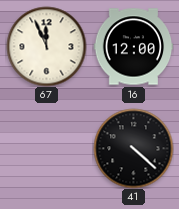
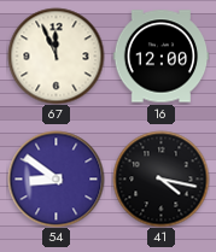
54: none -> 8:51 (56, 178)
41: 4:22 -> 4:17 (160, 178)
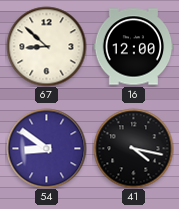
67: 11:56 -> 8:52 (46, 46)
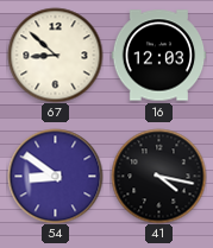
16: 12:00 -> 12:03 (158, 56)
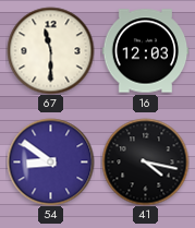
67: 8:52 -> 11:30 (50, 50)
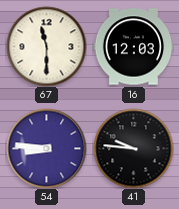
54: 8:51 -> 8:46 (46, 148)
41: 4:17 -> 9:46 (133, 148)
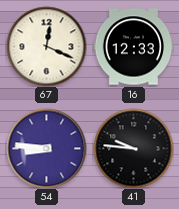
67: 11:30 -> 12:19 (46, 46)
16: 12:03 -> 12:33 (133, 47)
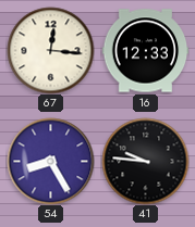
67: 12:19 -> 12:16 (50, 50)
54: 8:46 -> 8:25 (50, 161)
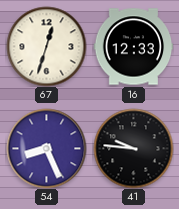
67: 12:16 -> 12:33 (46, 46)
54: 8:25 -> 8:26 (46, 148)
